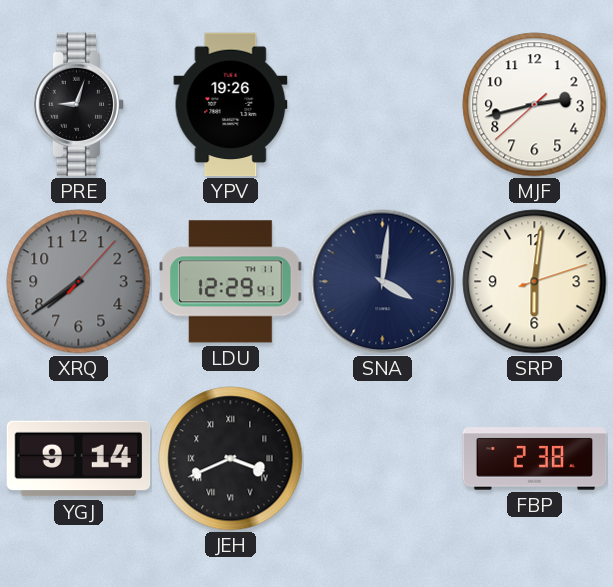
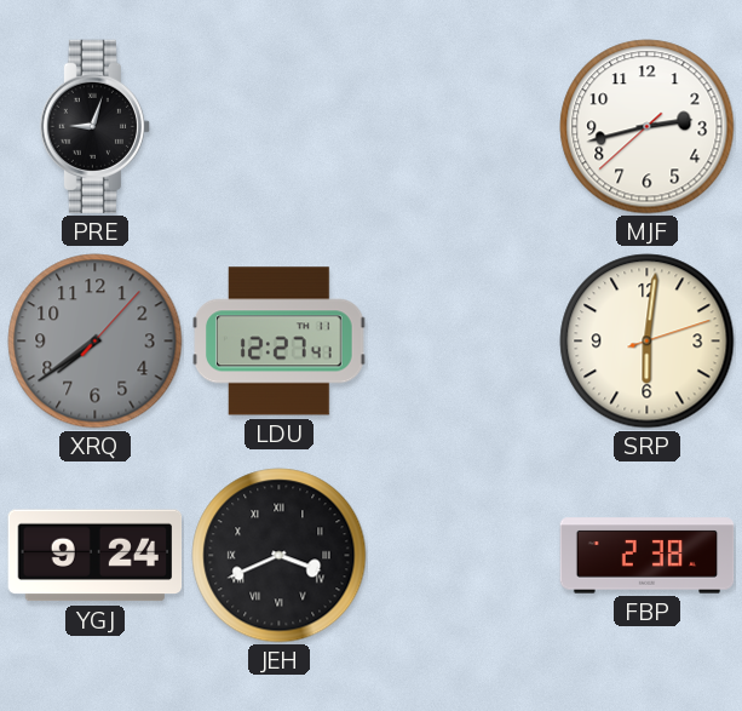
YPV: 19:26 -> none (231, 105)
LDU: 12:29 -> 12:27 (280, 342)
SNA: 4:01 -> none (383, 282)
YGJ: 9:14 -> 9:24 (96, 556)
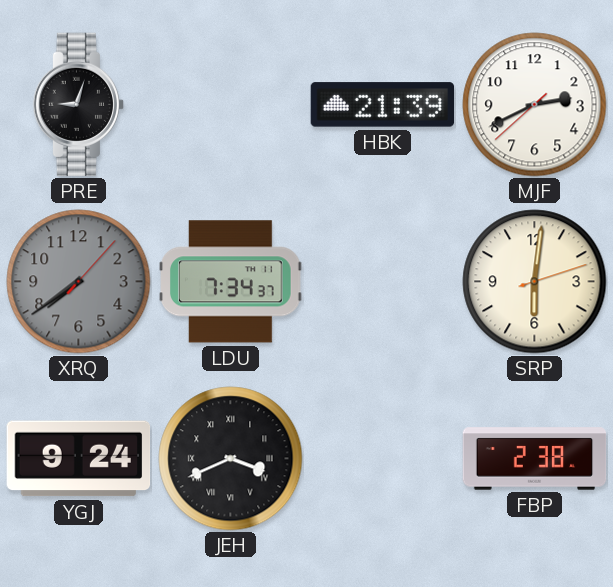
HBK: none -> 21:39 (383, 105)
MJF: 2:42 -> 2:40 (535, 105)
LDU: 12:27 -> 7:34 (231, 282)
